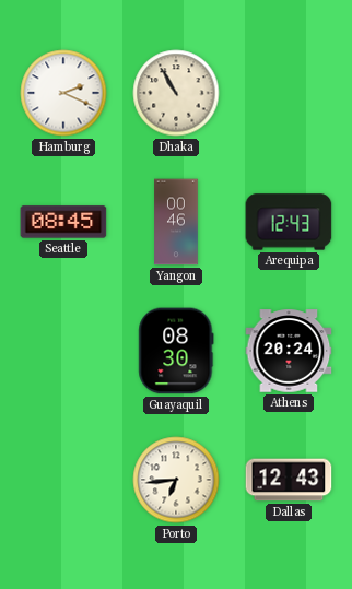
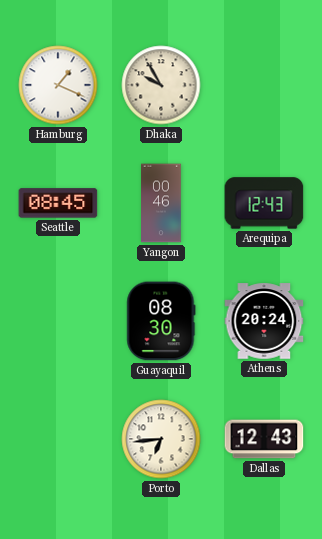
Hamburg: 2:19 -> 1:19 (58, 85)
Dhaka: 10:55 -> 9:55 (161, 85)
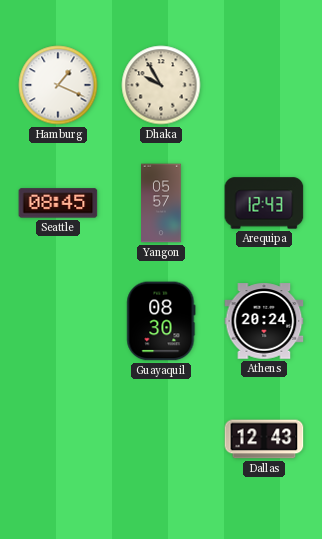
Yangon: 00:46 -> 05:57 (161, 203)
Porto: 6:44 -> none (161, 439)
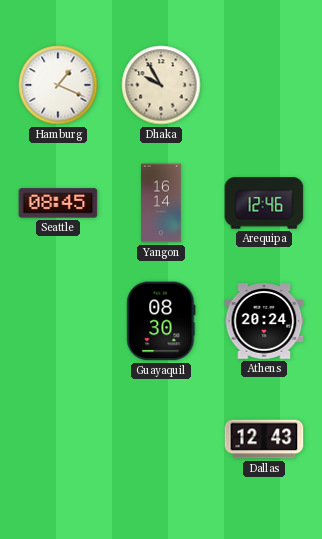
Yangon: 05:57 -> 16:14 (161, 203)
Arequipa: 12:43 -> 12:46 (264, 203)
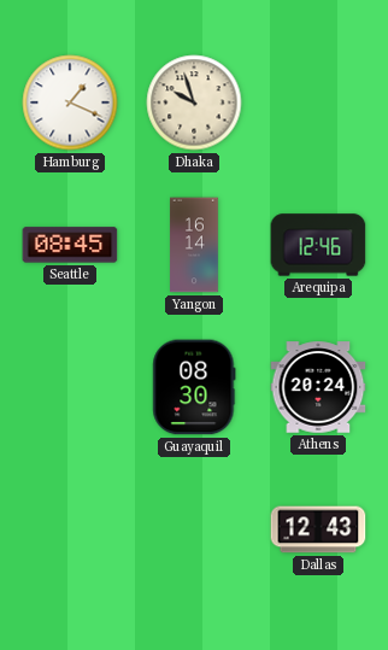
Dhaka: 9:55 -> 9:57 (194, 103)
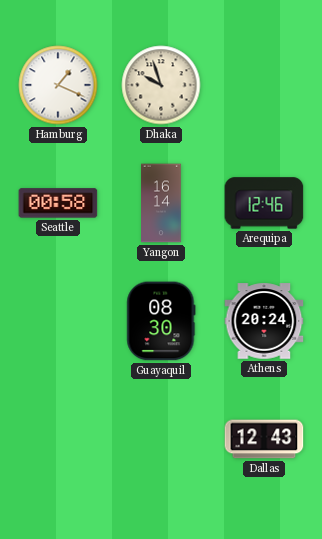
Seattle: 08:45 -> 00:58 (58, 203)
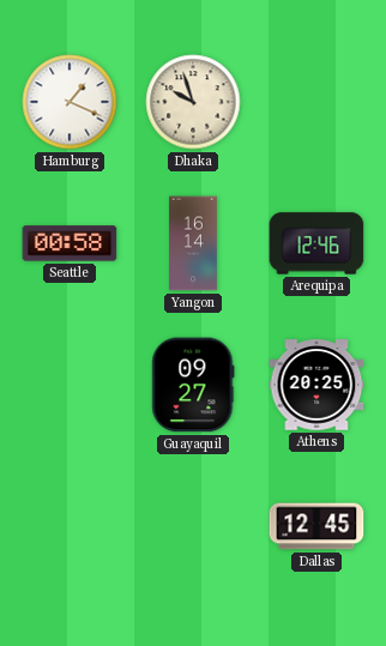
Guayaquil: 08:30 -> 09:27 (193, 385)
Athens: 20:24 -> 20:25 (316, 385)
Dallas: 12:43 -> 12:45 (316, 526)
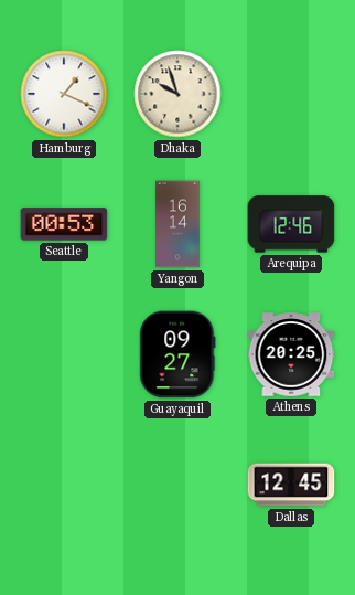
Seattle: 00:58 -> 00:53 (64, 224)
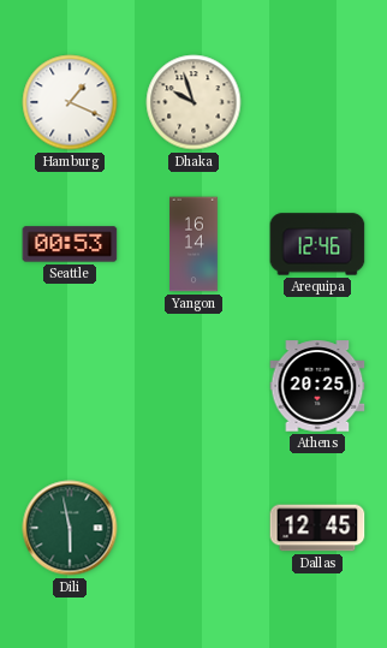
Guayaquil: 09:27 -> none (177, 354)
Dili: none -> 5:58 (70, 528)
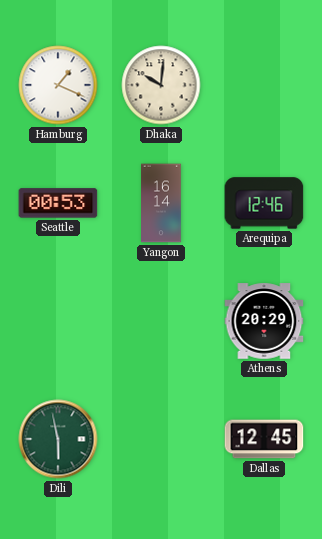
Dhaka: 9:57 -> 10:01 (161, 85)
Athens: 20:25 -> 20:29 (264, 321)
